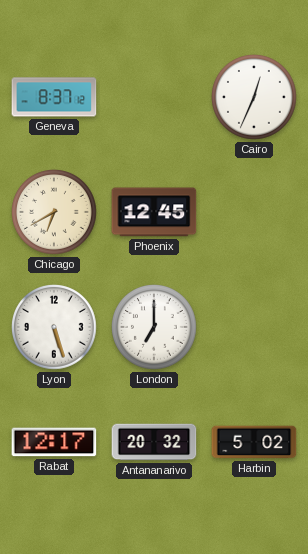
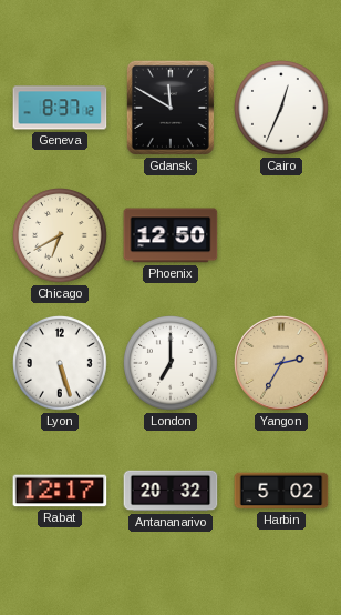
Gdansk: none -> 11:50 (170, 108)
Phoenix: 12:45 -> 12:50 (170, 235)
Yangon: none -> 2:35 (281, 363)
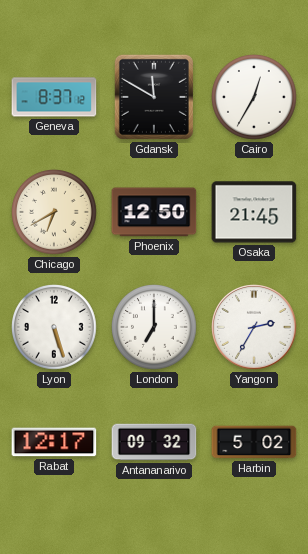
Cairo: 12:34 -> 12:35 (255, 98)
Osaka: none -> 21:45 (254, 212)
Yangon dial: champagne -> white (254, 327)
Antananarivo: 20:32 -> 09:32 (154, 442)
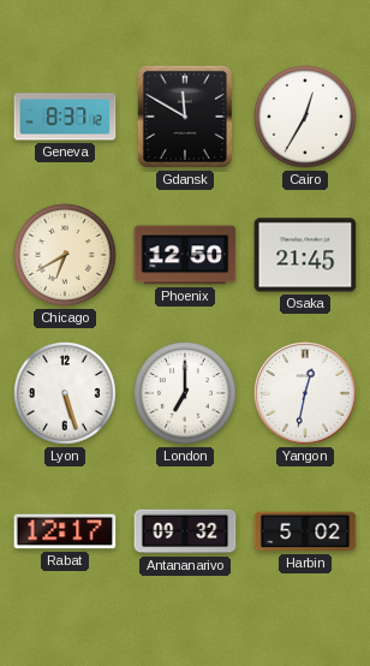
Yangon: 2:35 -> 12:32 (305, 393)
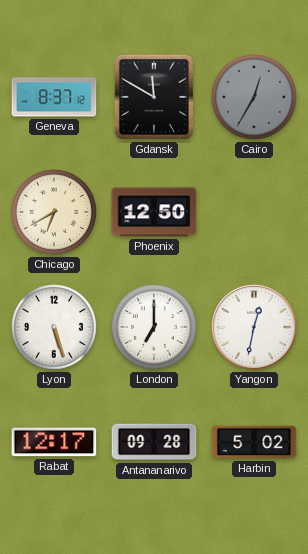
Cairo dial: white -> grey (255, 98)
Osaka: 21:45 -> none (305, 255)
Antananarivo: 09:32 -> 09:28 (154, 442)
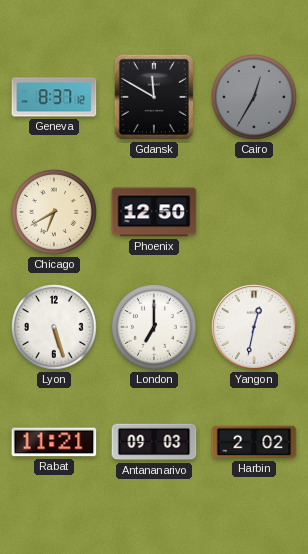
Rabat: 12:17 -> 11:21 (54, 442)
Antananarivo: 09:28 -> 09:03 (154, 442)
Harbin: 5:02 -> 2:02 (254, 442)
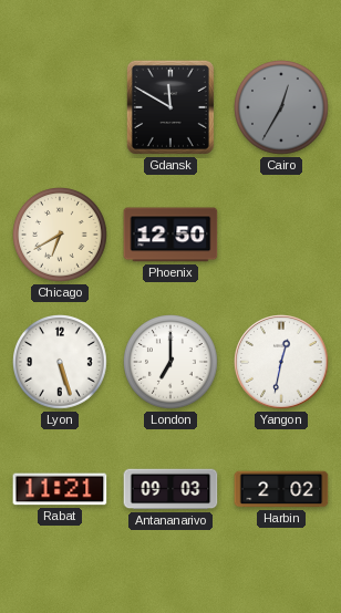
Geneva: 8:37 -> none (54, 97)
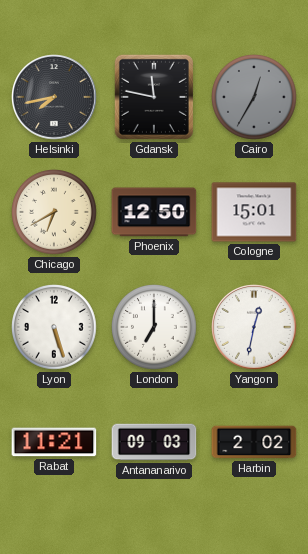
Helsinki: none -> 7:43 (54, 97)
Gdansk: 11:50 -> 11:47 (154, 97)
Cologne: none -> 15:01 (254, 212)
